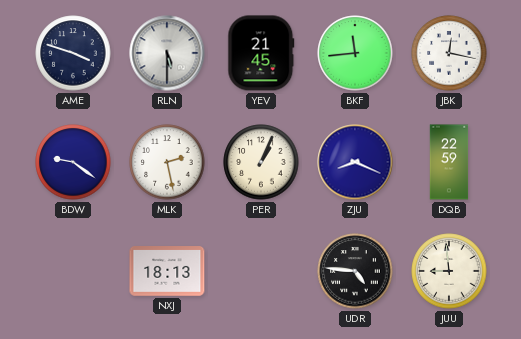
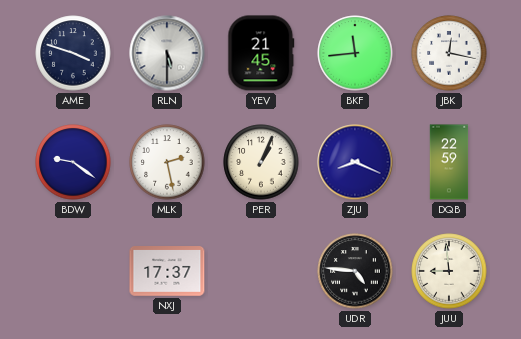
NXJ: 18:13 -> 17:37 (167, 271)
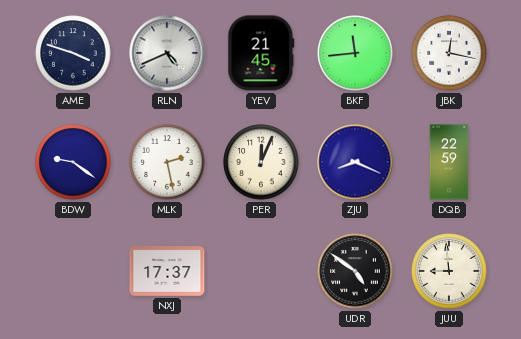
RLN: 5:30 -> 4:41 (167, 53)
PER: 1:04 -> 12:04 (261, 162)
UDR: 4:46 -> 4:51 (355, 271)
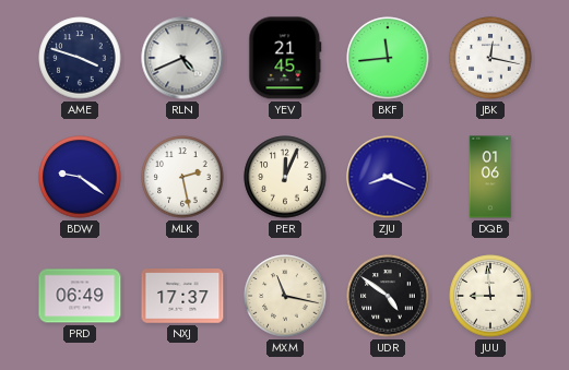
DQB: 22:59 -> 01:06 (490, 177)
PRD: none -> 06:49 (80, 296)
MXM: none -> 11:17 (285, 296)
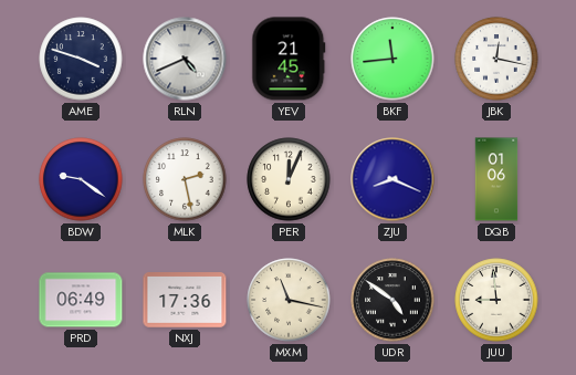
NXJ: 17:37 -> 17:36 (185, 300)
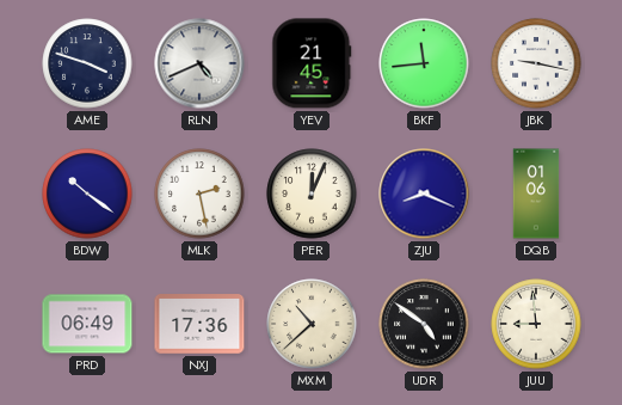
JBK: 12:17 -> 9:17 (536, 63)
BDW: 9:21 -> 10:21 (87, 194)
MXM: 11:17 -> 10:38 (312, 324)
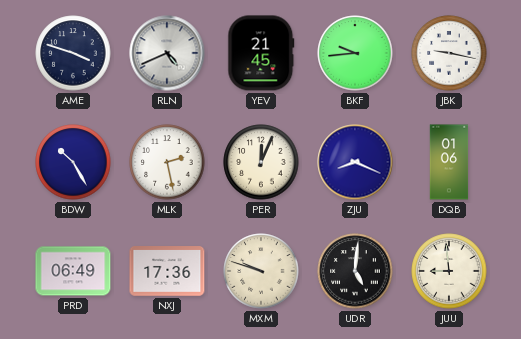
BKF: 11:44 -> 9:44 (355, 53)
BDW: 10:21 -> 10:25 (73, 162)
MXM: 10:38 -> 9:48 (261, 271)
UDR: 4:51 -> 5:01 (355, 271)
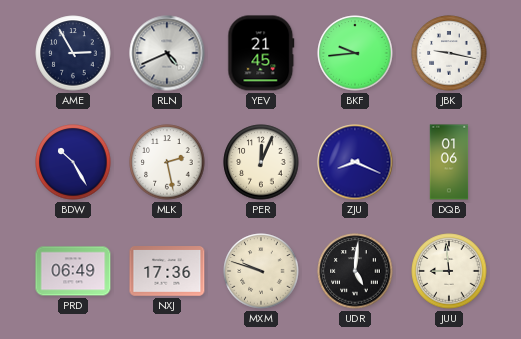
AME: 3:48 -> 2:55 (73, 53)
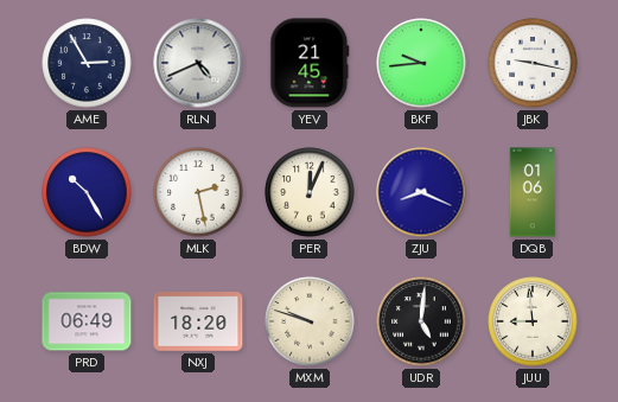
NXJ: 17:36 -> 18:20 (198, 321)
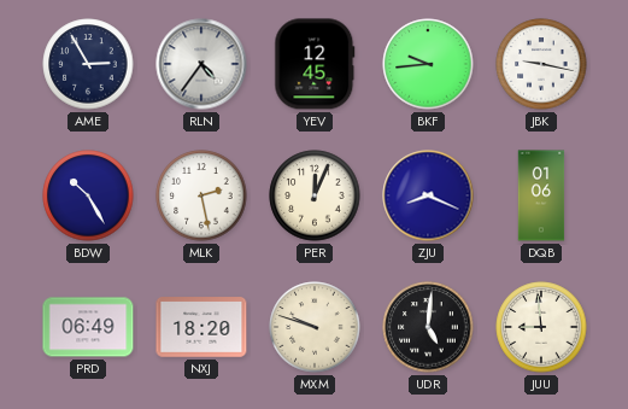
RLN: 4:41 -> 4:36 (201, 64)
YEV: 21:45 -> 12:45 (315, 64)
